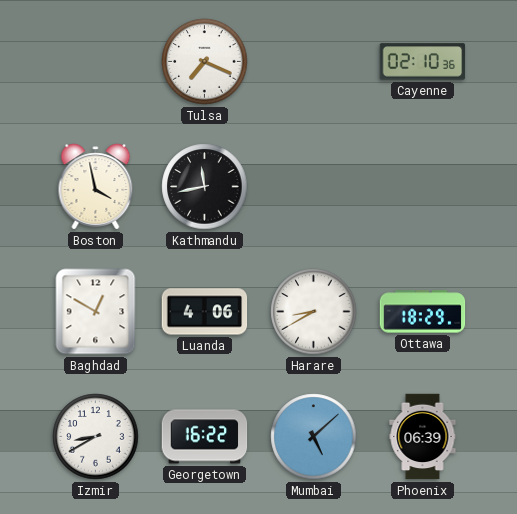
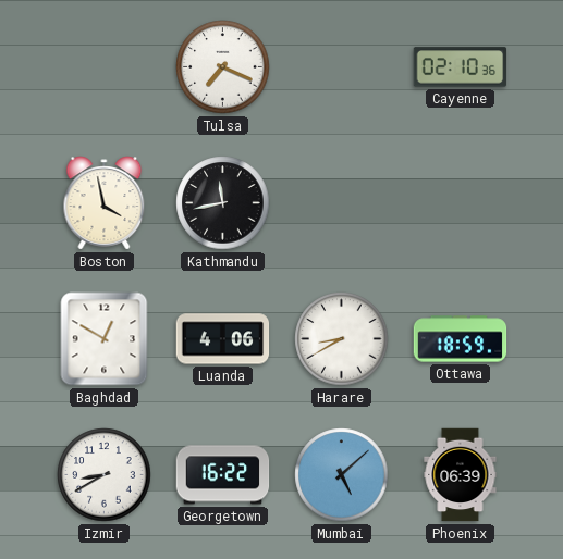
Ottawa: 18:29 -> 18:59 (461, 339)
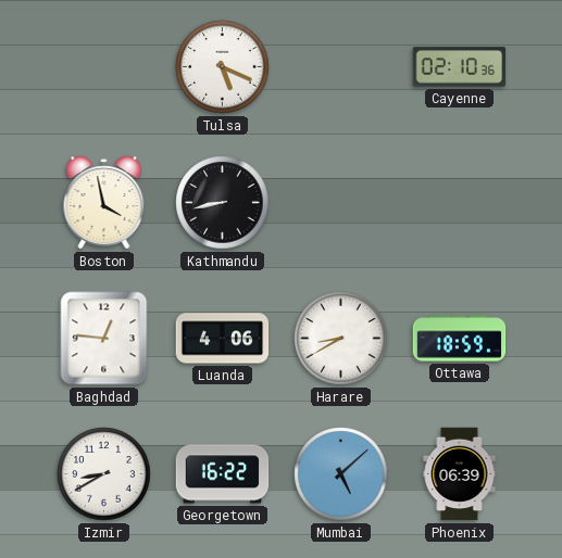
Tulsa: 7:19 -> 5:19 (223, 67)
Kathmandu: 11:43 -> 8:43 (223, 203)
Baghdad: 12:50 -> 12:46 (104, 339)
